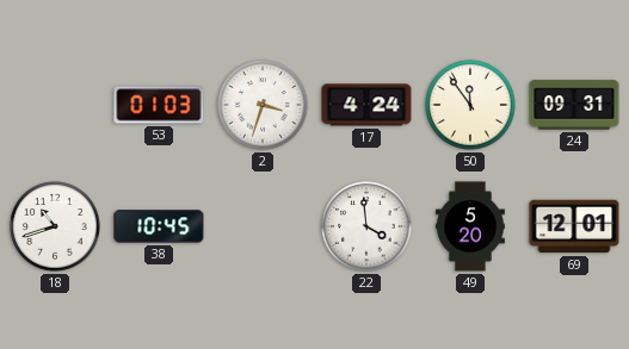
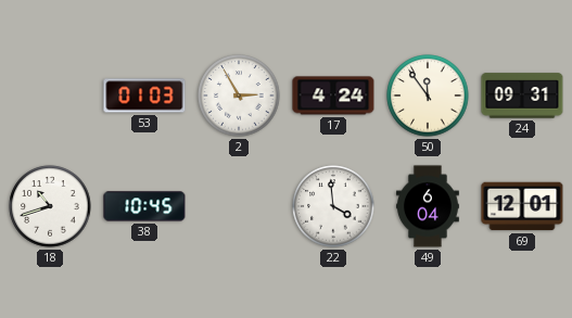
2: 3:33 -> 2:55 (239, 96)
49: 5:20 -> 6:04 (429, 206)
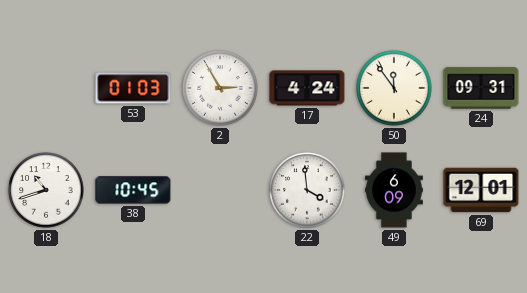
49: 6:04 -> 6:09 (395, 190)
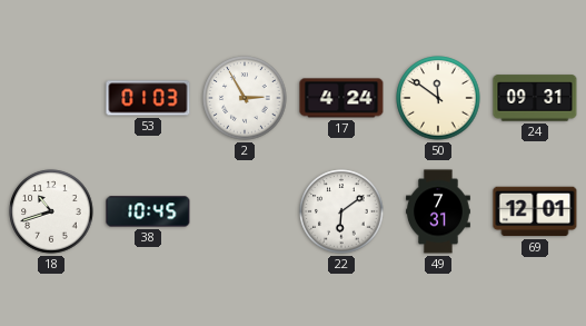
50: 11:54 -> 11:51 (438, 98)
22: 3:59 -> 6:09 (341, 211)
49: 6:09 -> 7:31 (439, 211)
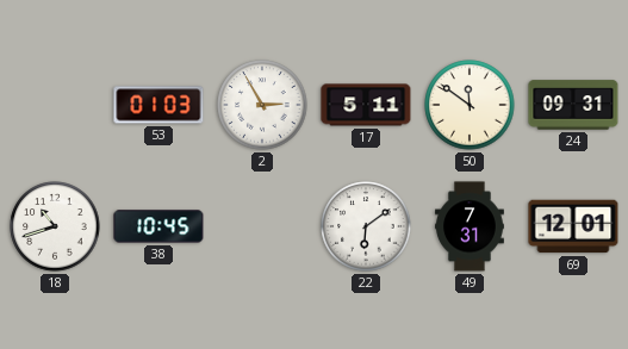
17: 4:24 -> 5:11 (366, 105)
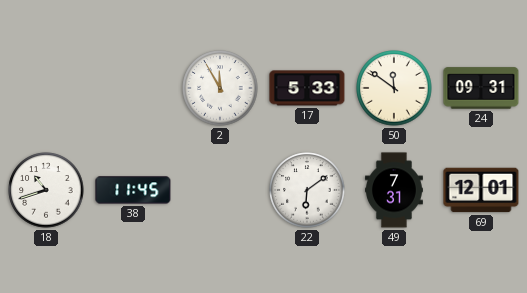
53: 01:03 -> none (158, 105)
2: 2:55 -> 11:55 (220, 88)
17: 5:11 -> 5:33 (307, 88)
38: 10:45 -> 11:45 (133, 190)
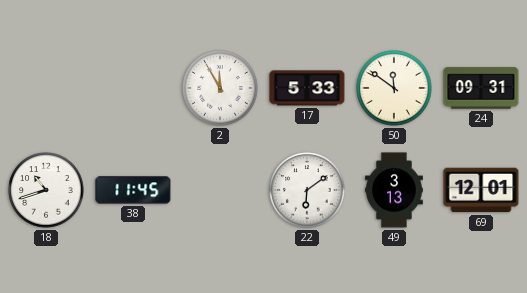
49: 7:31 -> 3:13 (395, 190)
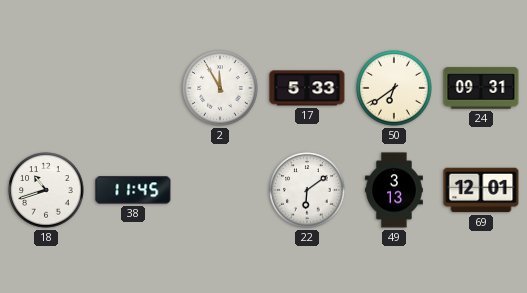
50: 11:51 -> 6:39 (394, 88)
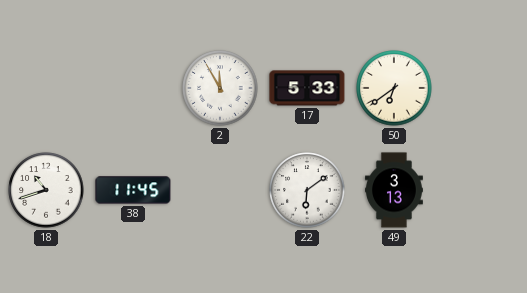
24: 09:31 -> none (481, 88)
69: 12:01 -> none (481, 190)
